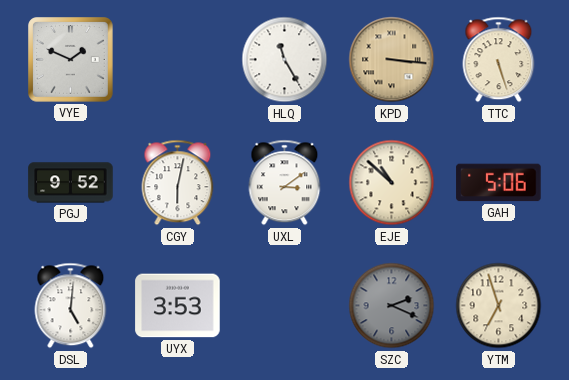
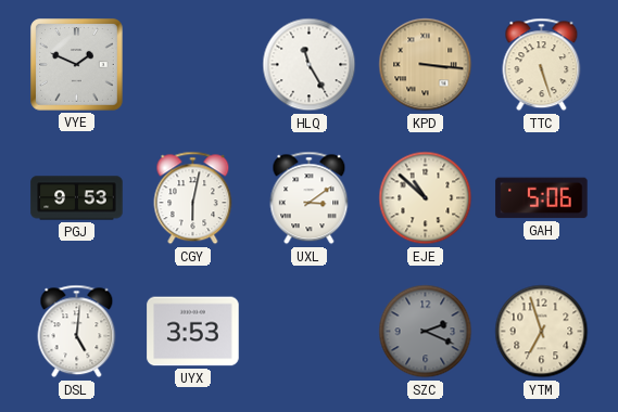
PGJ: 9:52 -> 9:53 (77, 198)
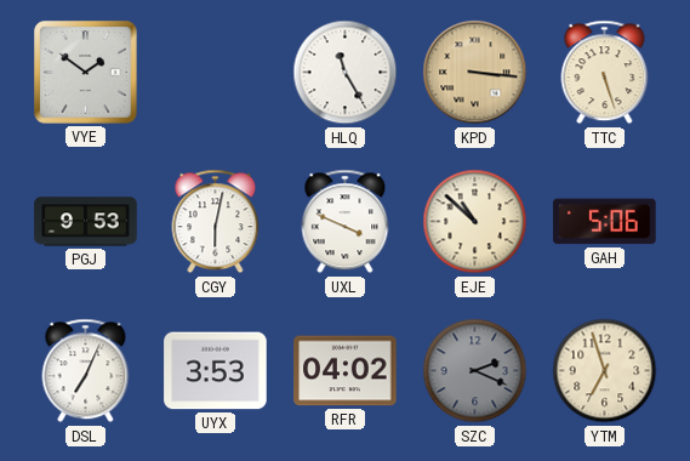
VYE: 1:49 -> 1:51 (86, 73)
UXL: 3:09 -> 3:49 (346, 222)
DSL: 5:01 -> 7:04 (86, 371)
RFR: none -> 04:02 (346, 371)
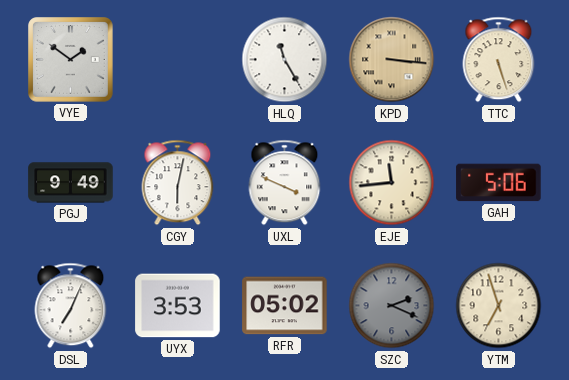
PGJ: 9:53 -> 9:49 (71, 183)
EJE: 10:52 -> 11:44 (392, 183)
RFR: 04:02 -> 05:02 (285, 306)
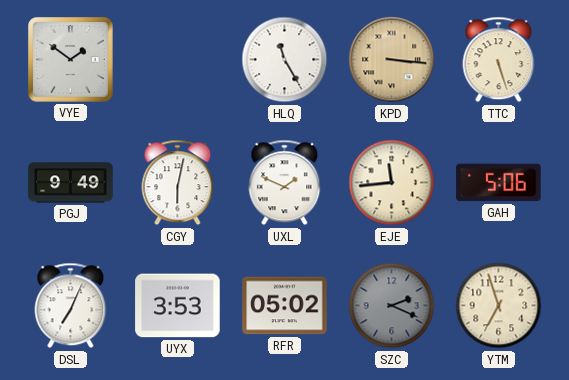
UXL: 3:49 -> 1:49 (285, 183)
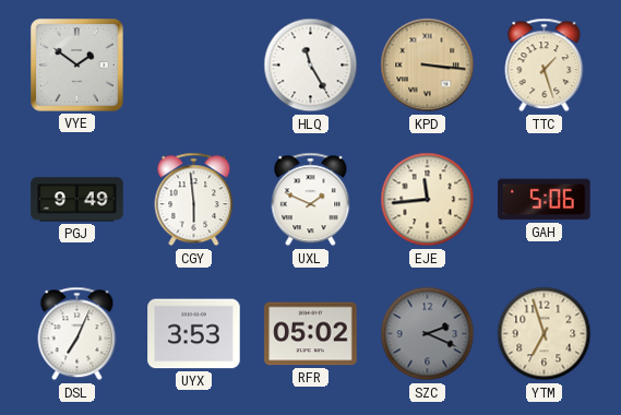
TTC: 5:27 -> 1:27 (545, 66)
CGY: 6:02 -> 5:59 (194, 200)
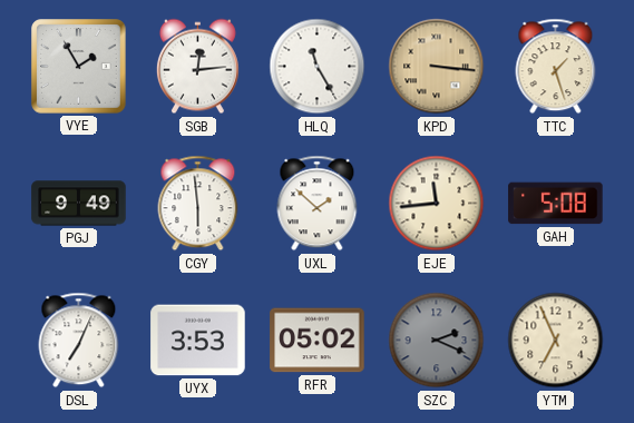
VYE: 1:51 -> 1:55 (79, 67)
SGB: none -> 12:14 (197, 67)
UXL: 1:49 -> 1:52 (318, 204)
GAH: 5:06 -> 5:08 (556, 204)
YTM: 6:57 -> 6:56 (556, 341)
